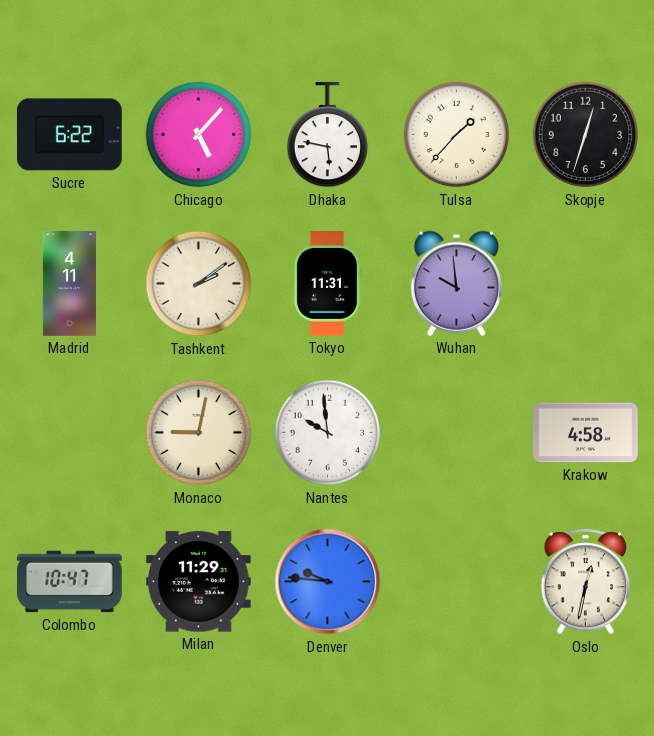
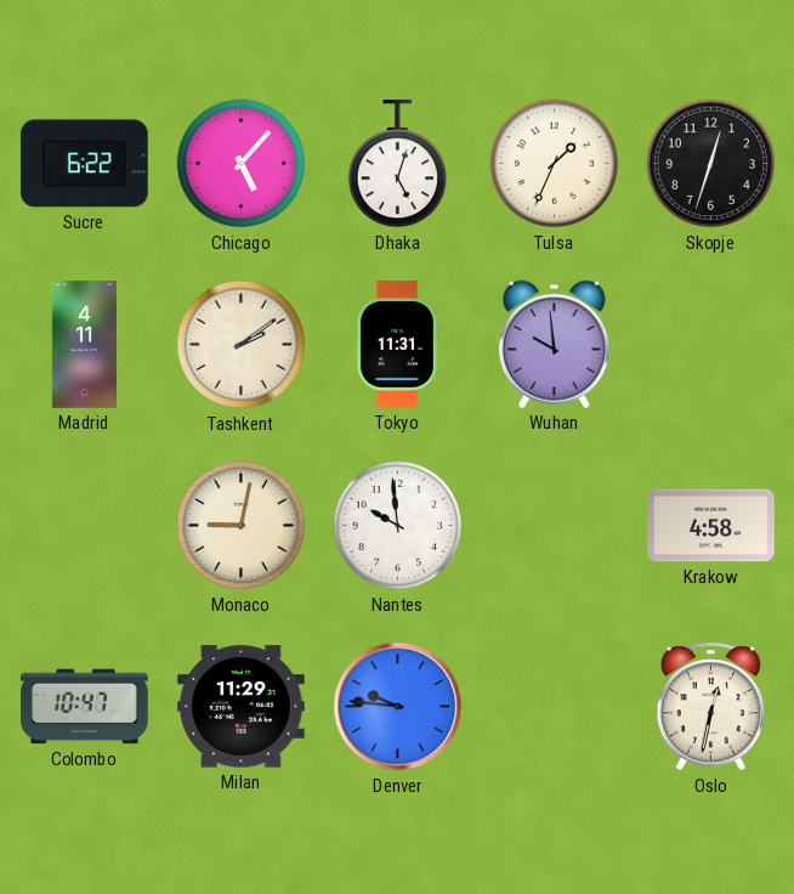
Dhaka: 5:47 -> 5:03 (397, 165)
Tulsa: 1:37 -> 1:34 (555, 164)
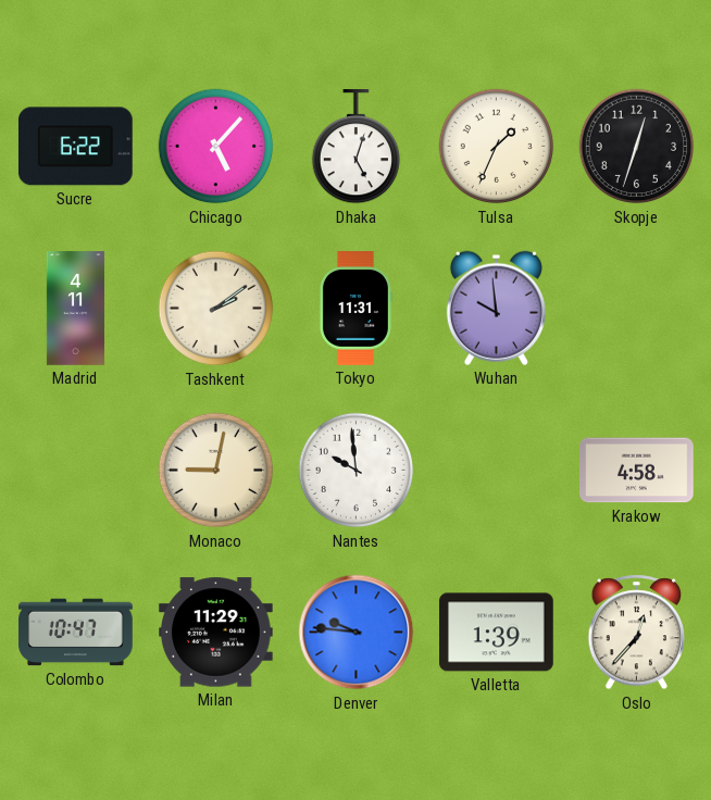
Valletta: none -> 1:39 (497, 633)
Oslo: 12:32 -> 12:37 (637, 633)
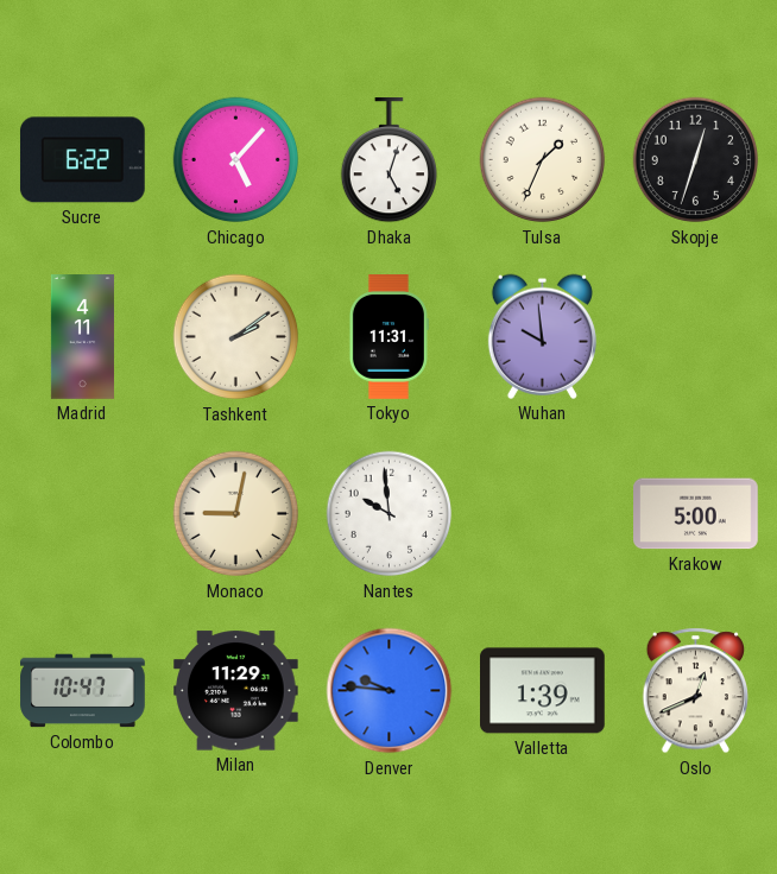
Krakow: 4:58 -> 5:00 (696, 514)
Oslo: 12:37 -> 12:41 (696, 691)
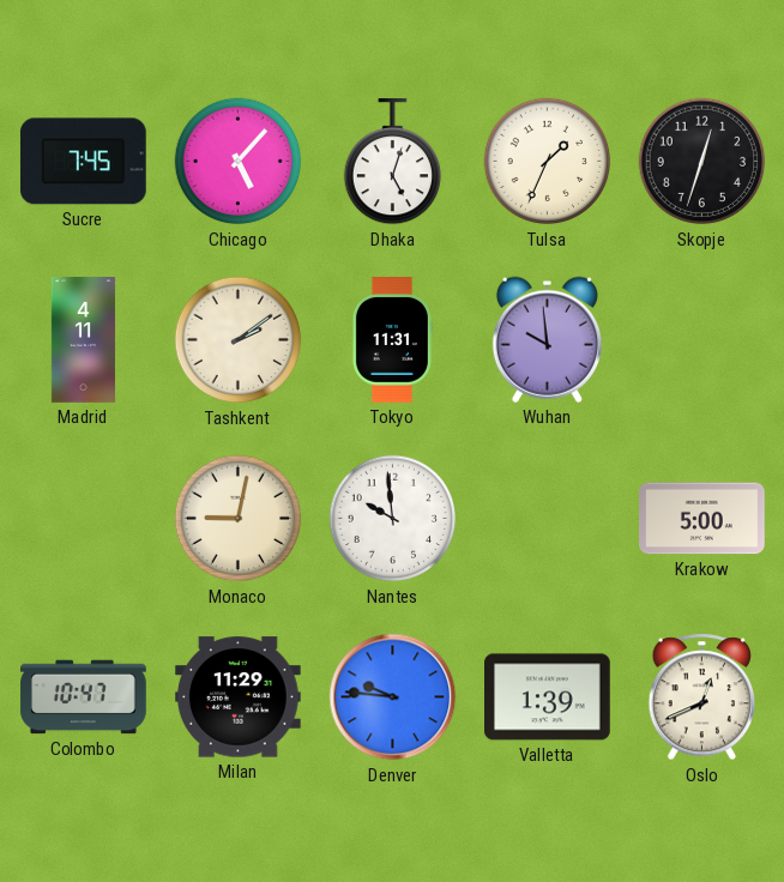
Sucre: 6:22 -> 7:45 (83, 162)
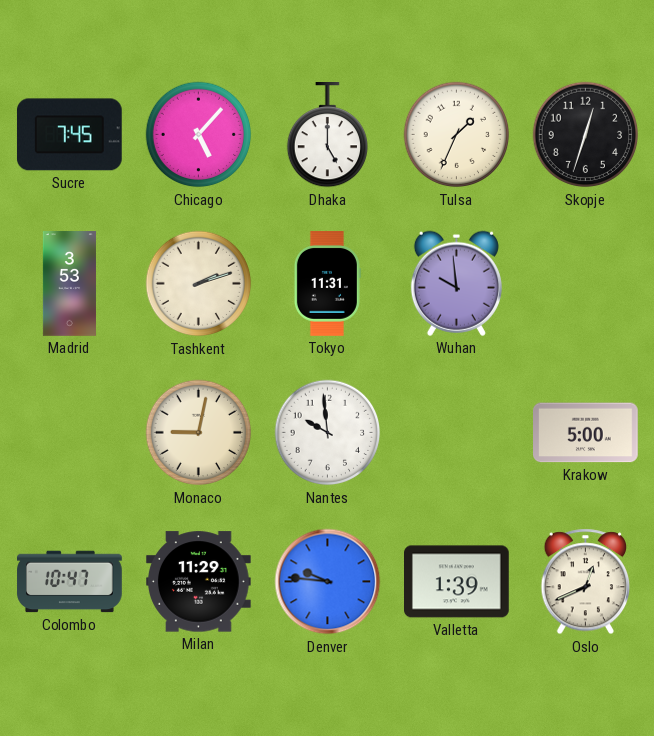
Dhaka: 5:03 -> 5:00 (327, 136)
Madrid: 4:11 -> 3:53 (69, 284)
Tashkent: 2:09 -> 2:12 (199, 284)
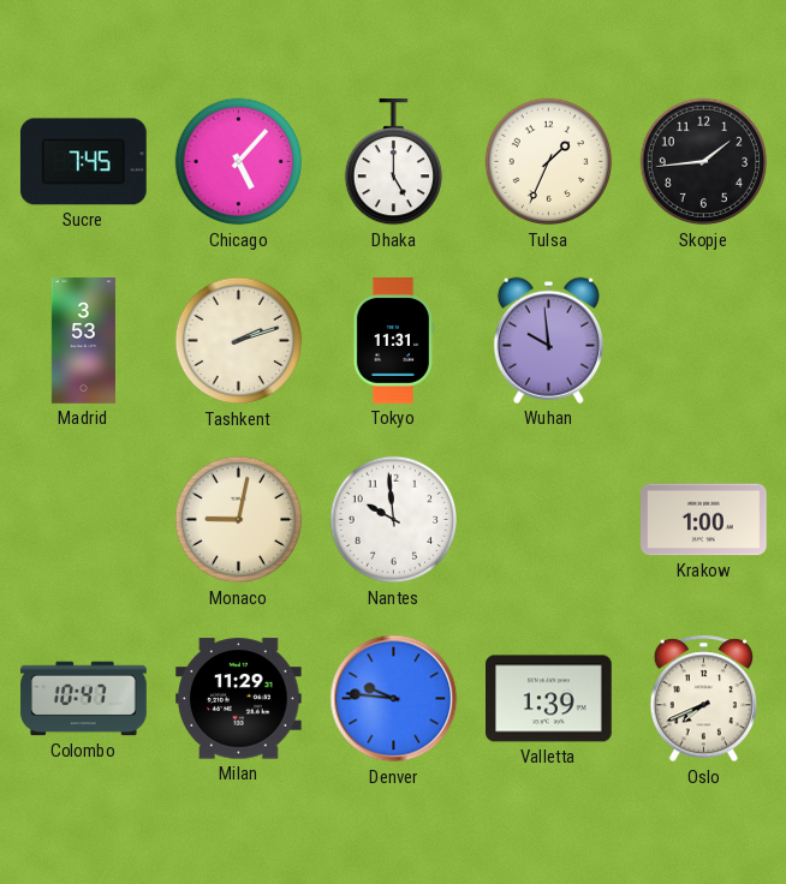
Skopje: 12:33 -> 1:44 (704, 162)
Krakow: 5:00 -> 1:00 (704, 520)
Oslo: 12:41 -> 7:41 (704, 699)
